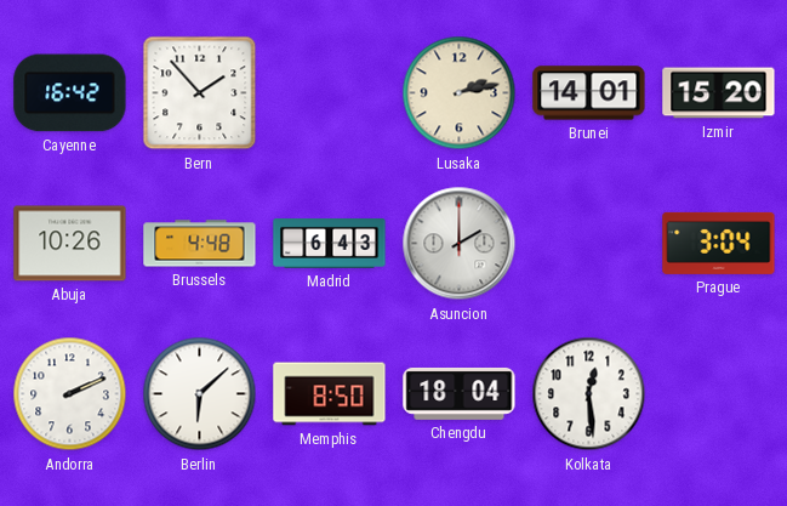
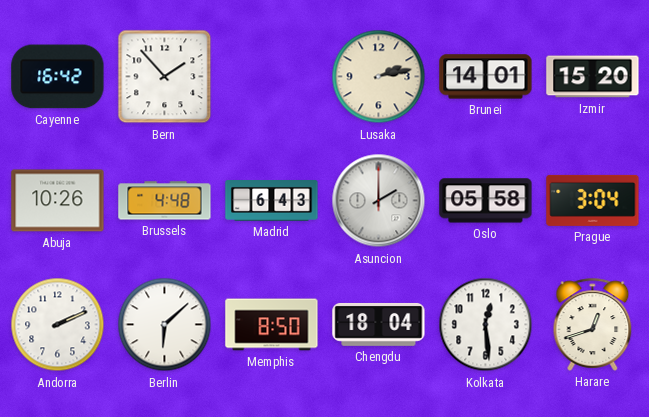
Oslo: none -> 05:58 (486, 201)
Harare: none -> 12:42 (593, 324)
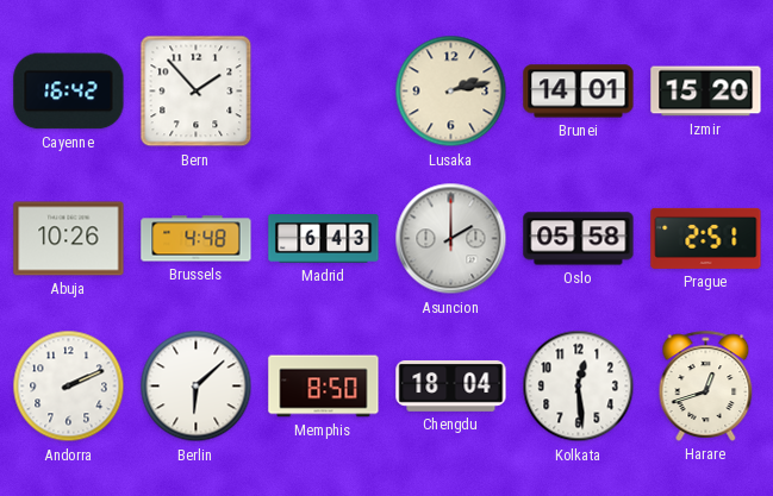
Prague: 3:04 -> 2:51 (706, 238)
